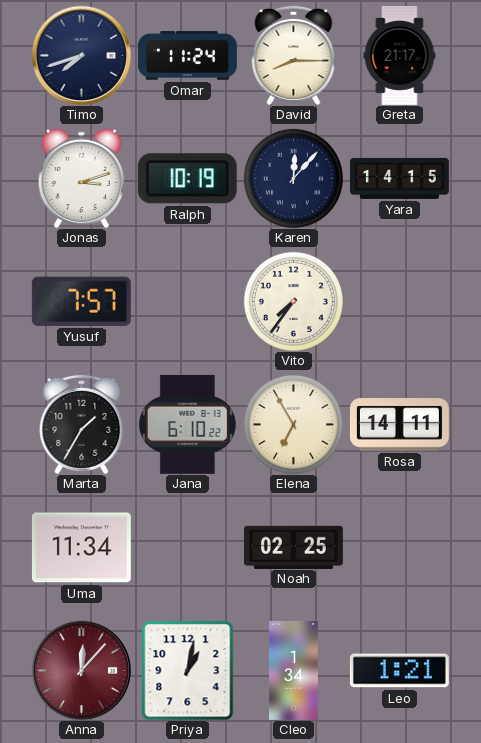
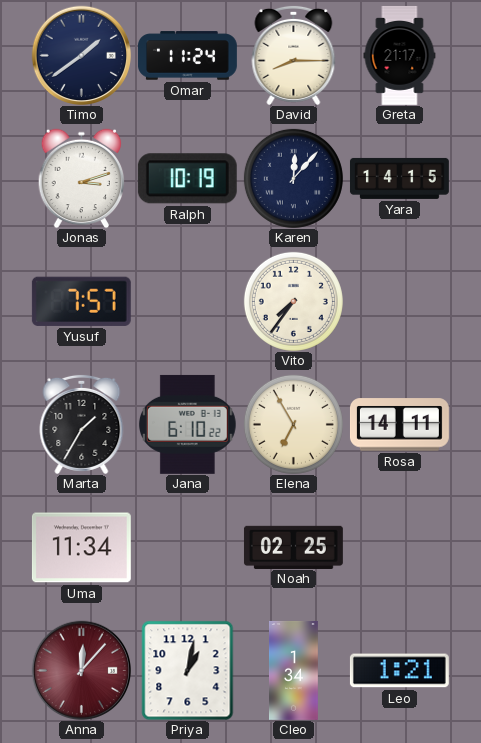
Timo: 7:42 -> 1:39 (81, 55)
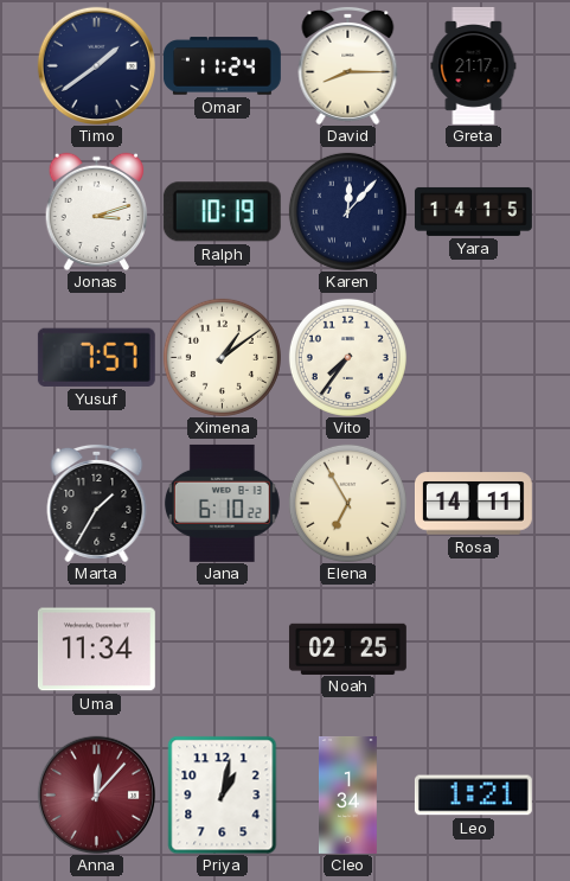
Ximena: none -> 1:09 (222, 357)
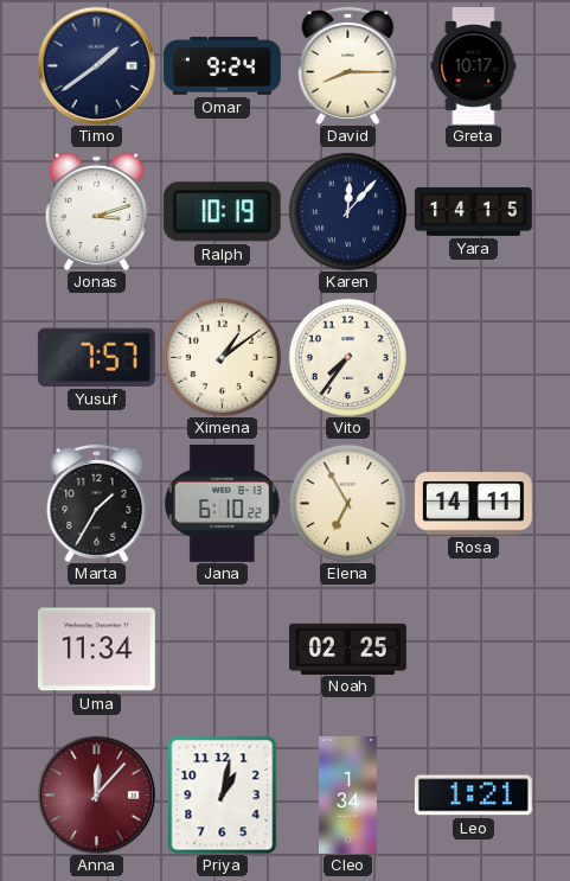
Omar: 11:24 -> 9:24 (222, 66)
Greta: 21:17 -> 10:17 (474, 65)
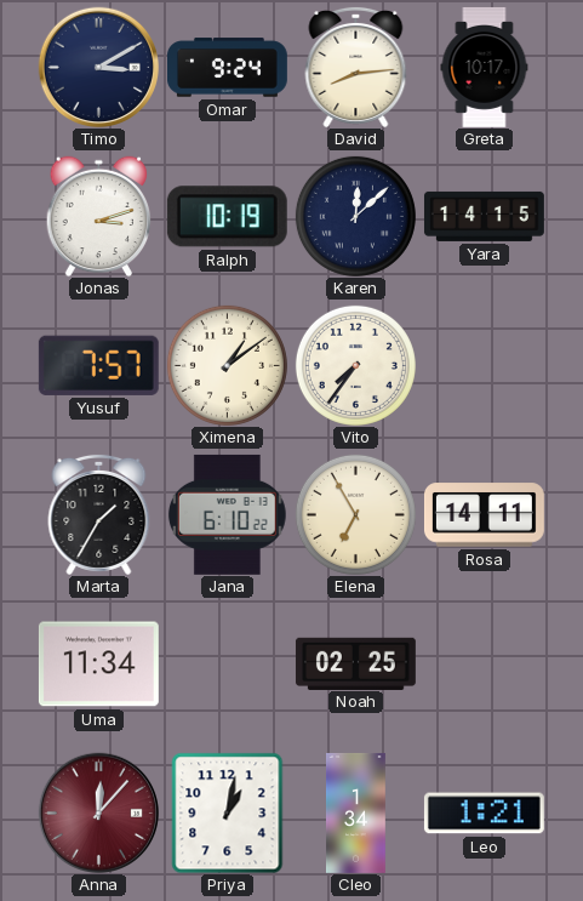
Timo: 1:39 -> 3:10 (98, 67)
David: 8:15 -> 8:14 (356, 67)
Karen: 12:07 -> 12:08 (355, 216)
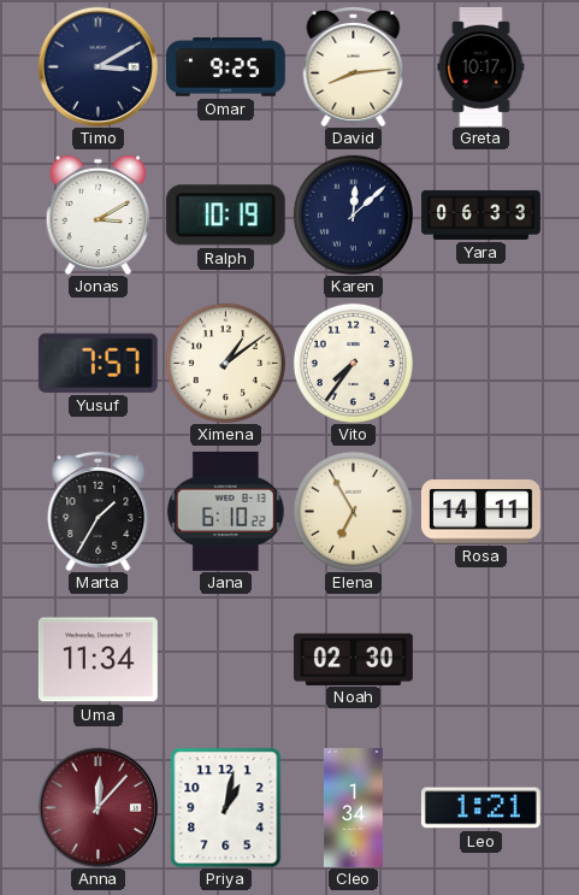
Omar: 9:24 -> 9:25 (225, 67)
Jonas: 3:12 -> 3:10 (99, 214)
Yara: 14:15 -> 06:33 (480, 214)
Noah: 02:25 -> 02:30 (353, 659)
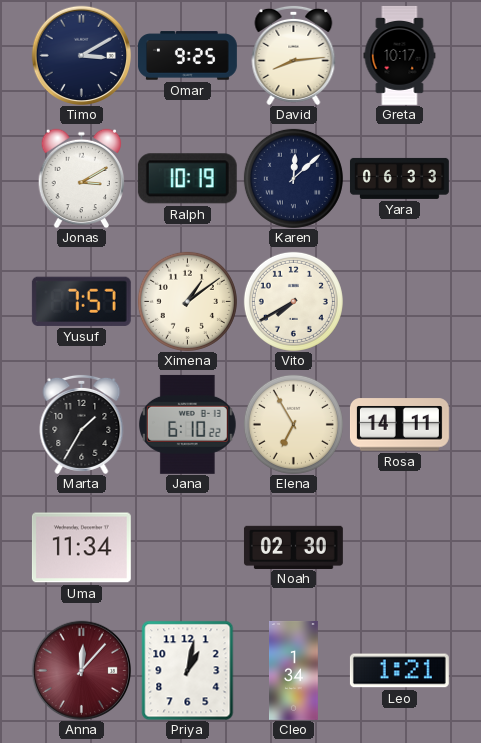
Vito: 7:36 -> 7:40 (293, 301)
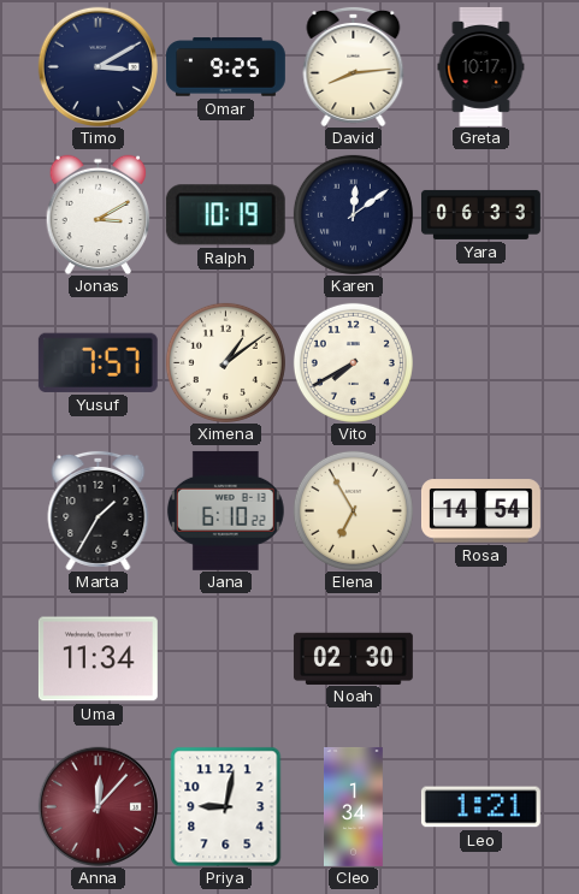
Karen: 12:08 -> 12:09 (353, 214)
Rosa: 14:11 -> 14:54 (480, 511)
Priya: 1:02 -> 9:02 (226, 806)
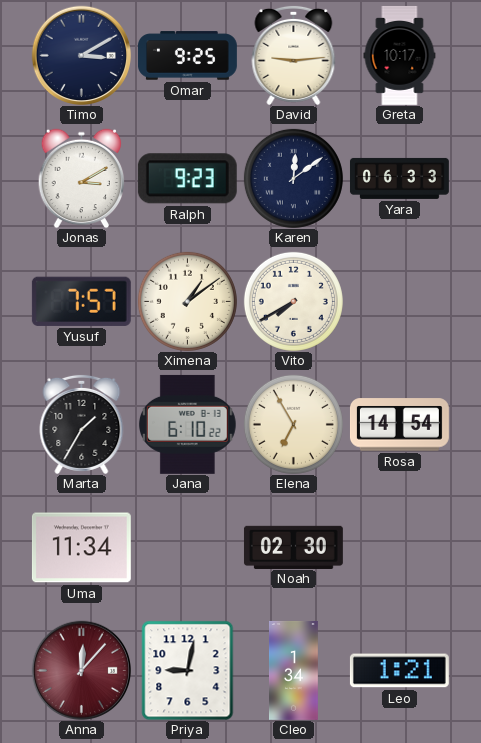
David: 8:14 -> 9:14 (294, 55)
Ralph: 10:19 -> 9:23 (187, 179)
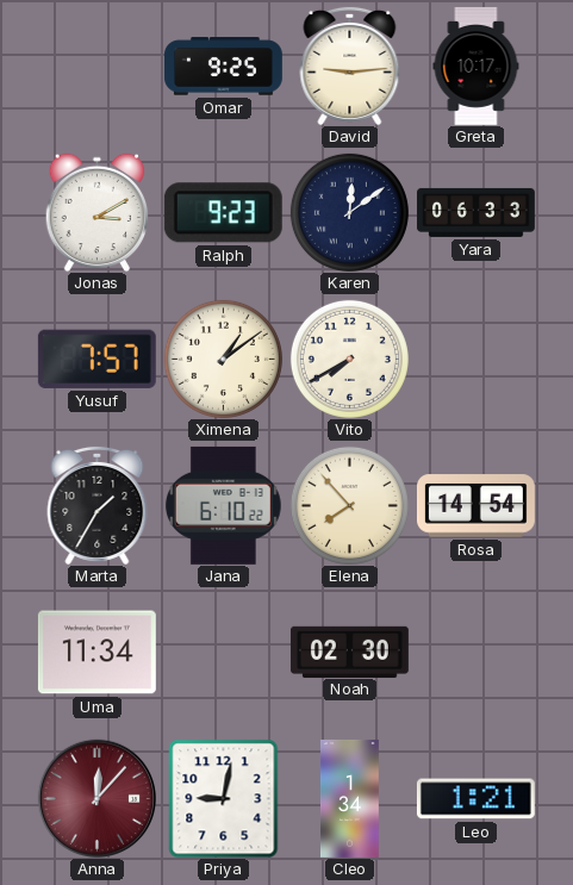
Timo: 3:10 -> none (81, 55)
Elena: 6:55 -> 7:53 (349, 505)
